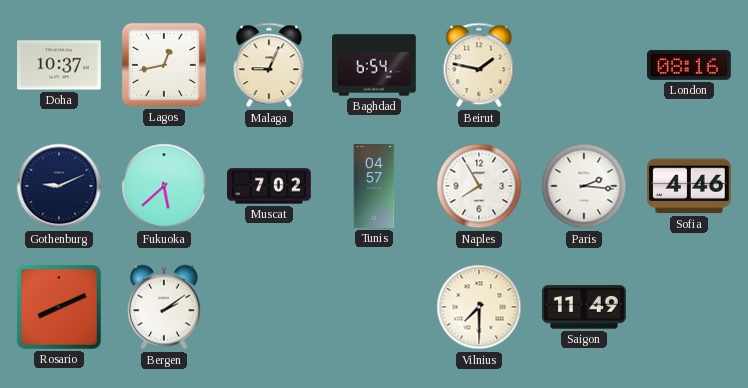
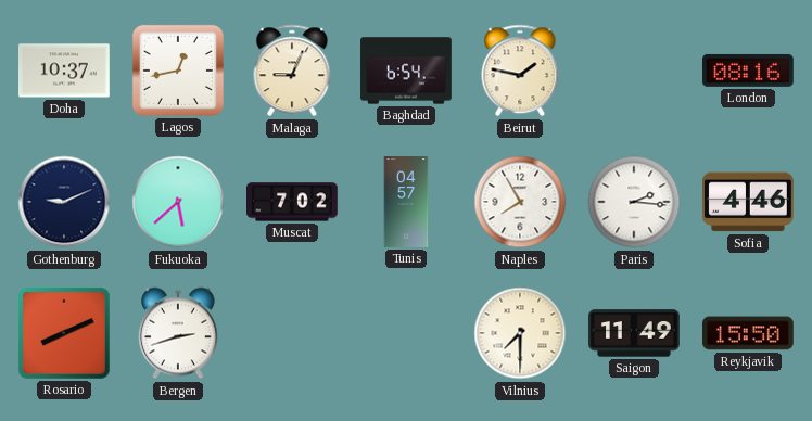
Bergen: 2:09 -> 2:42 (179, 333)
Reykjavik: none -> 15:50 (749, 333)
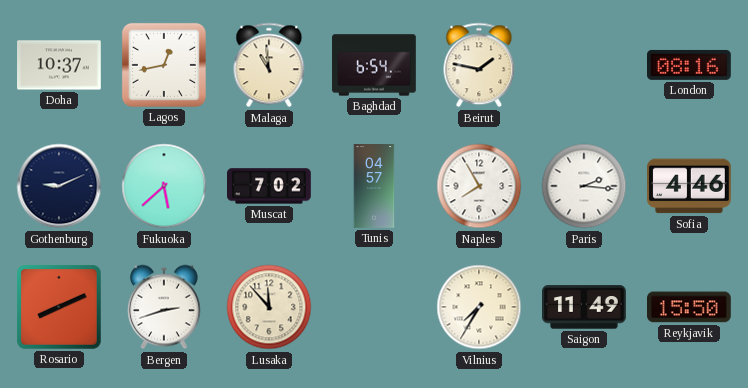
Malaga: 9:04 -> 10:59 (269, 65)
Lusaka: none -> 11:53 (269, 307)
Vilnius: 7:30 -> 7:35 (479, 307)
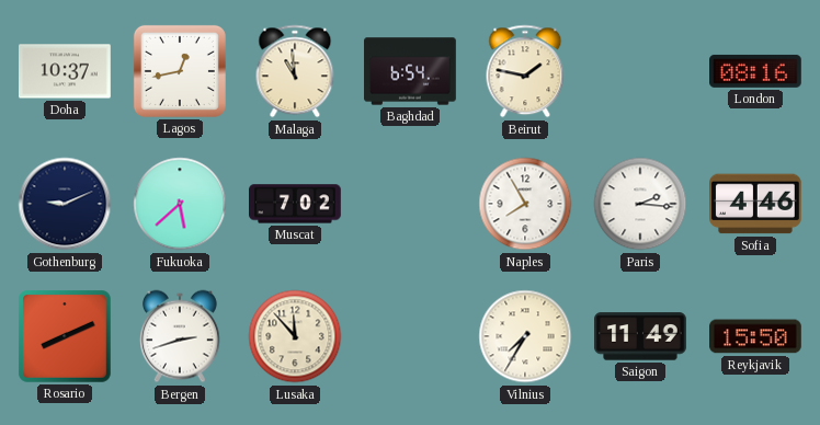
Tunis: 04:57 -> none (374, 186)
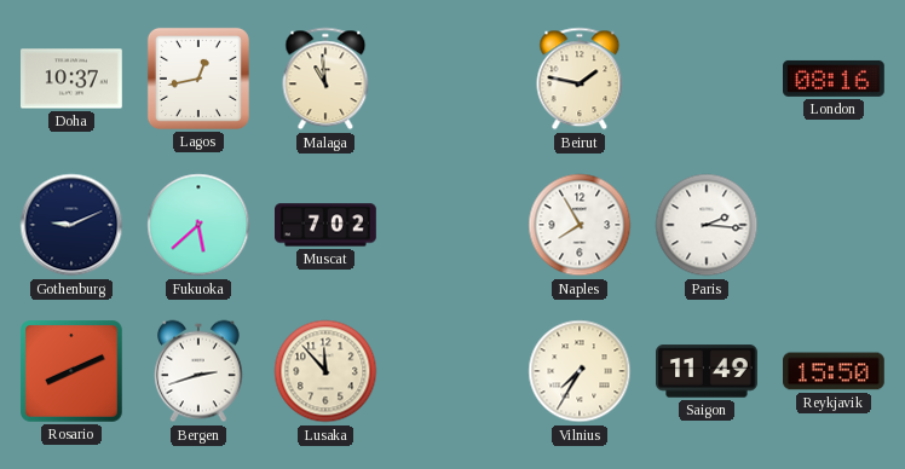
Baghdad: 6:54 -> none (410, 71)
Sofia: 4:46 -> none (756, 204)
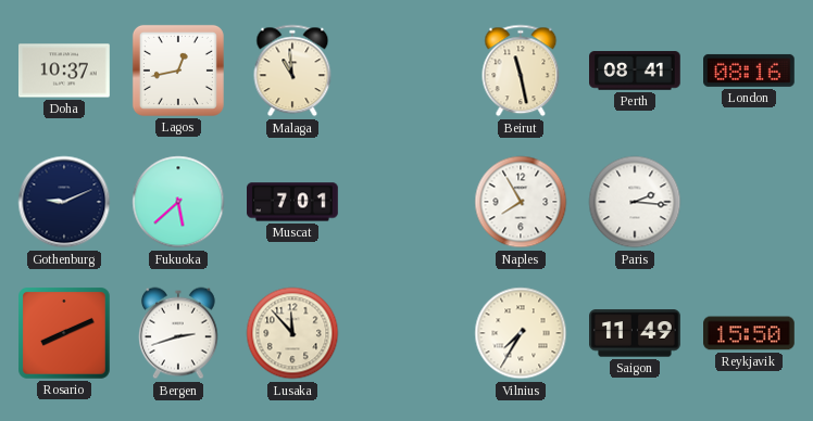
Beirut: 1:47 -> 11:28 (521, 71)
Perth: none -> 08:41 (636, 71)
Muscat: 7:02 -> 7:01 (293, 202)
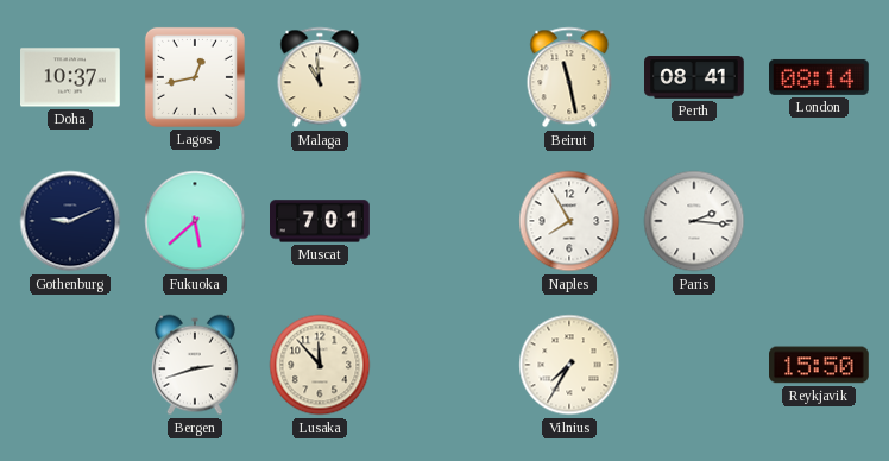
London: 08:16 -> 08:14 (820, 77)
Rosario: 8:11 -> none (65, 334)
Saigon: 11:49 -> none (636, 333)
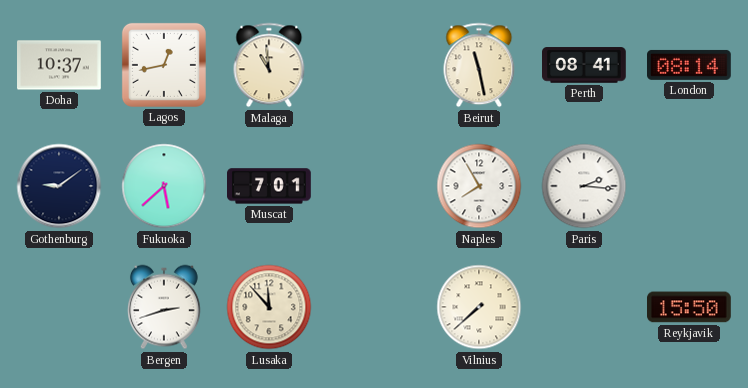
Gothenburg: 9:11 -> 9:09 (59, 186)
Vilnius: 7:35 -> 7:38 (479, 307)
